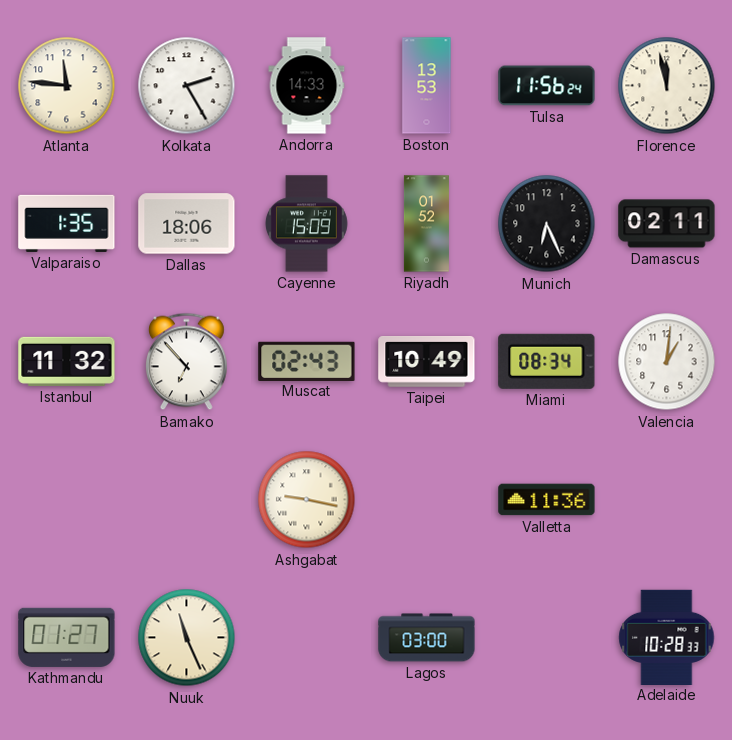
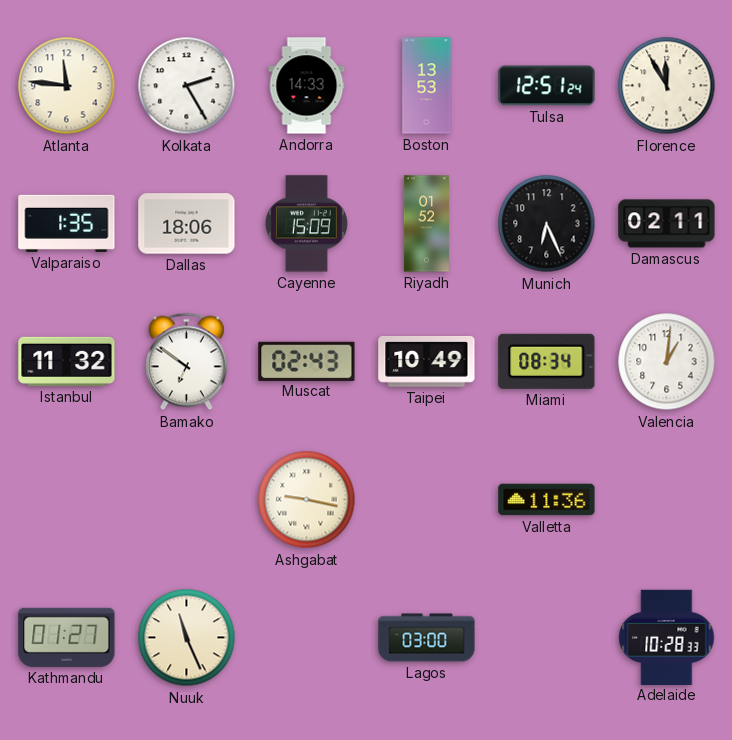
Tulsa: 11:56 -> 12:51 (547, 86)
Florence: 11:58 -> 11:55 (667, 86)
Bamako: 6:53 -> 6:51 (187, 362)
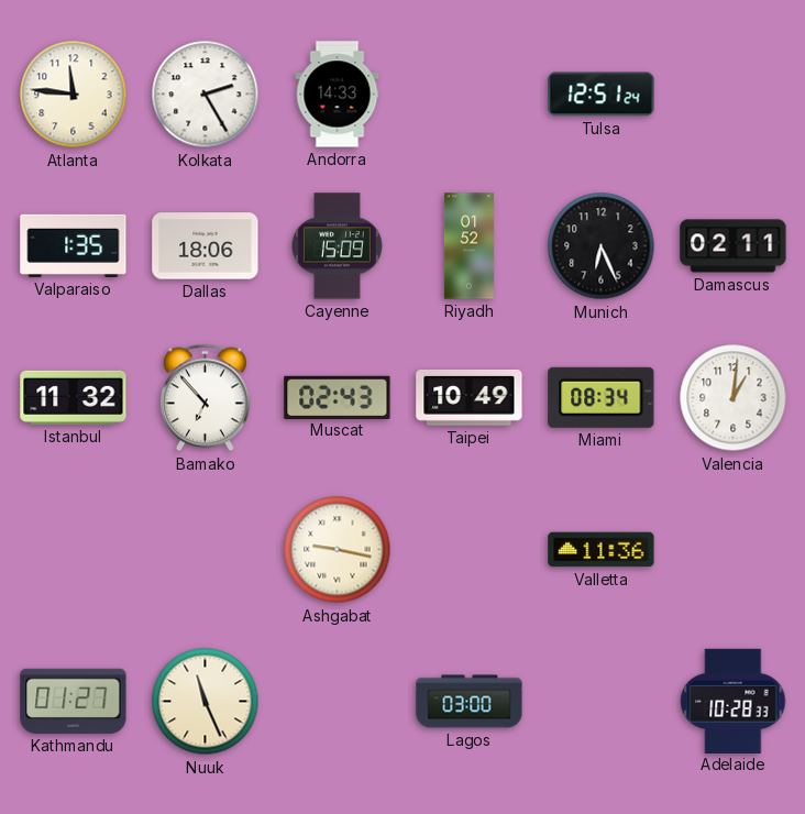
Boston: 13:53 -> none (427, 86)
Florence: 11:55 -> none (667, 86)
Bamako: 6:51 -> 6:53 (206, 398)
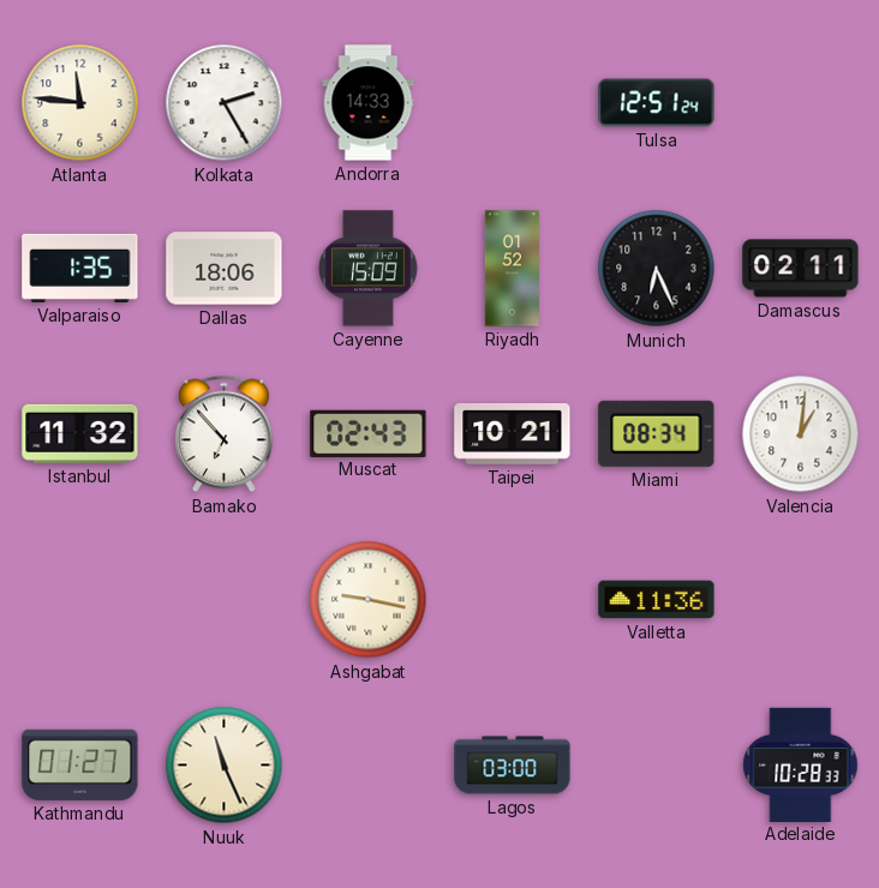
Taipei: 10:49 -> 10:21 (513, 434)
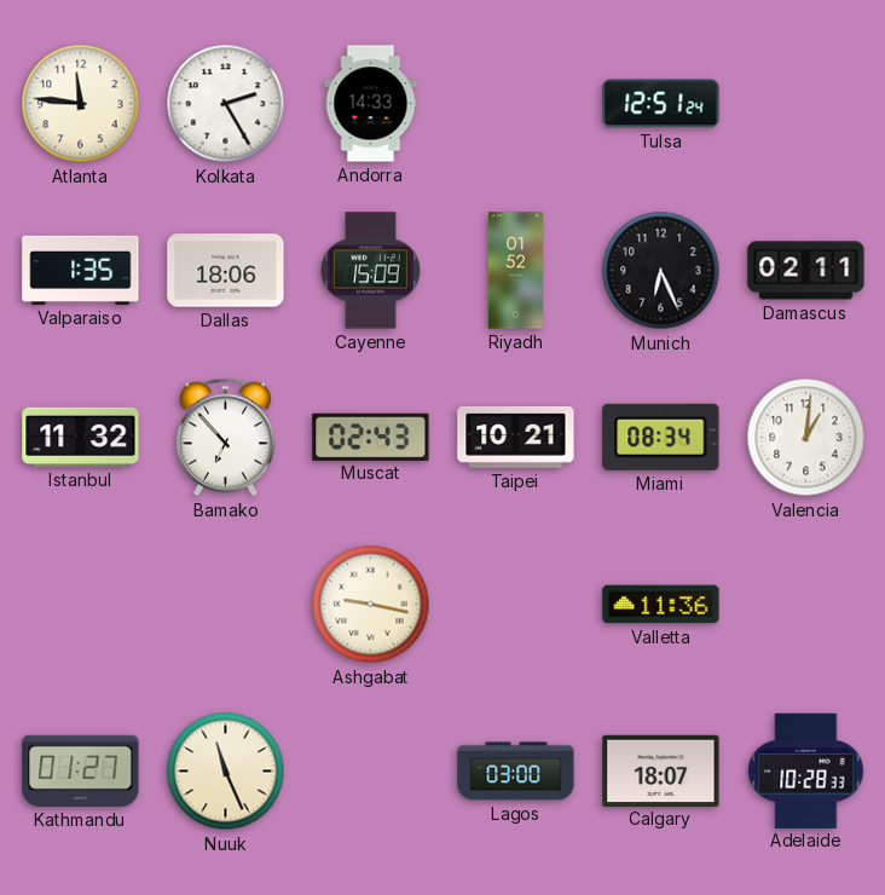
Calgary: none -> 18:07 (661, 770)
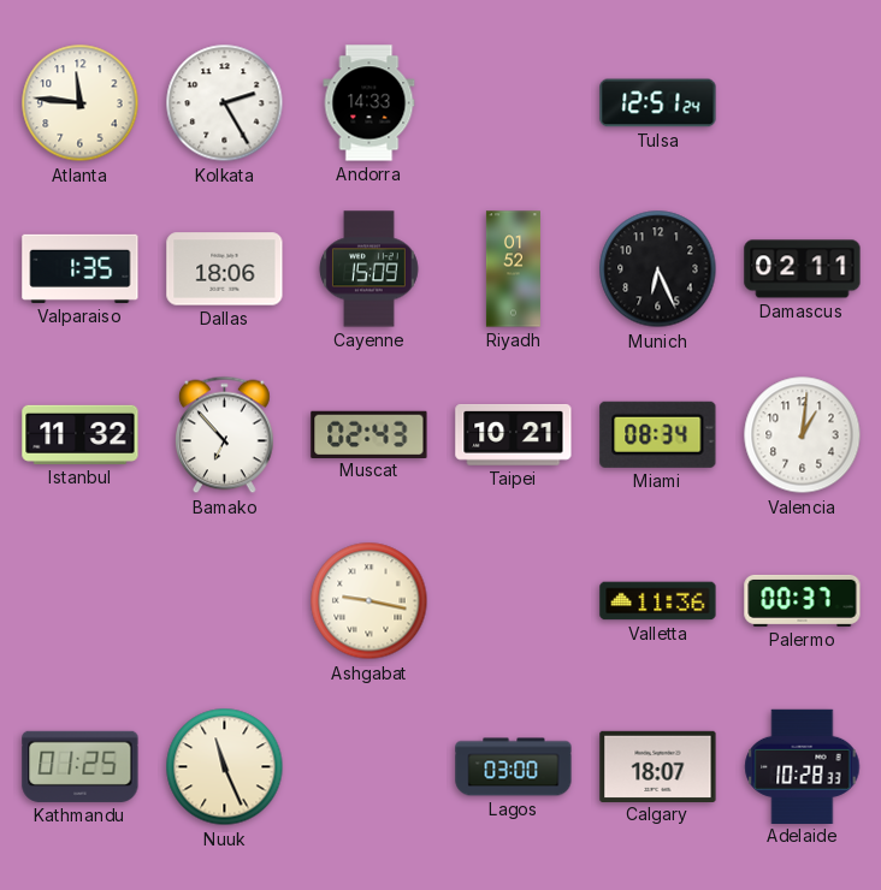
Palermo: none -> 00:37 (803, 600)
Kathmandu: 01:27 -> 01:25 (81, 766)
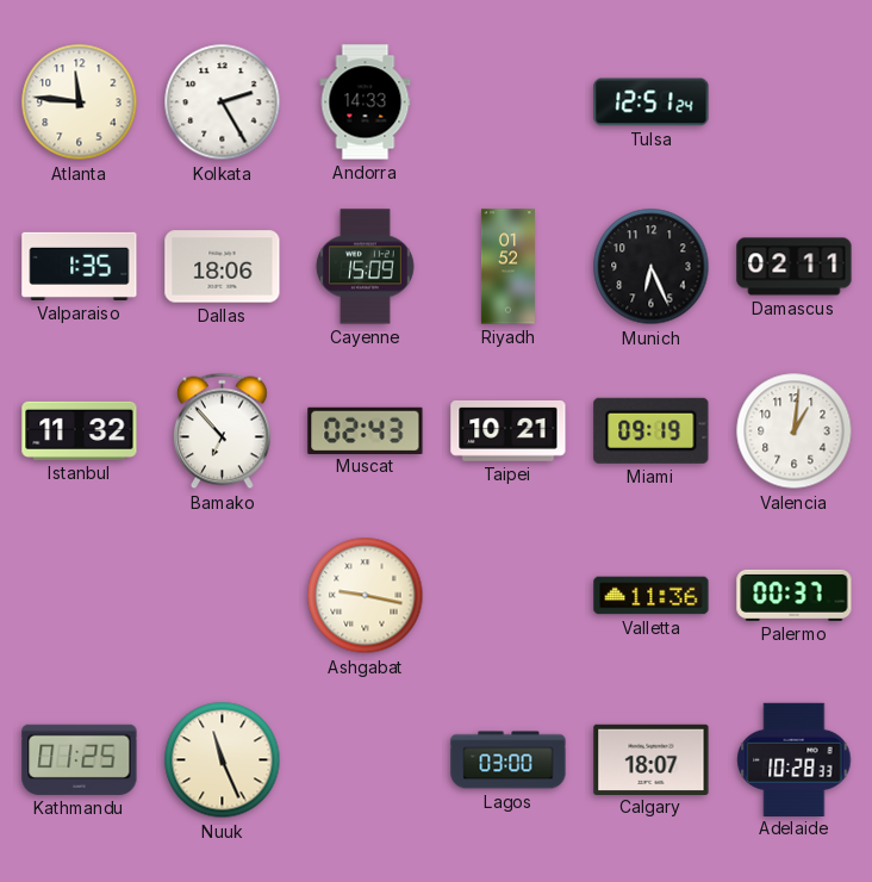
Miami: 08:34 -> 09:19 (652, 430)
